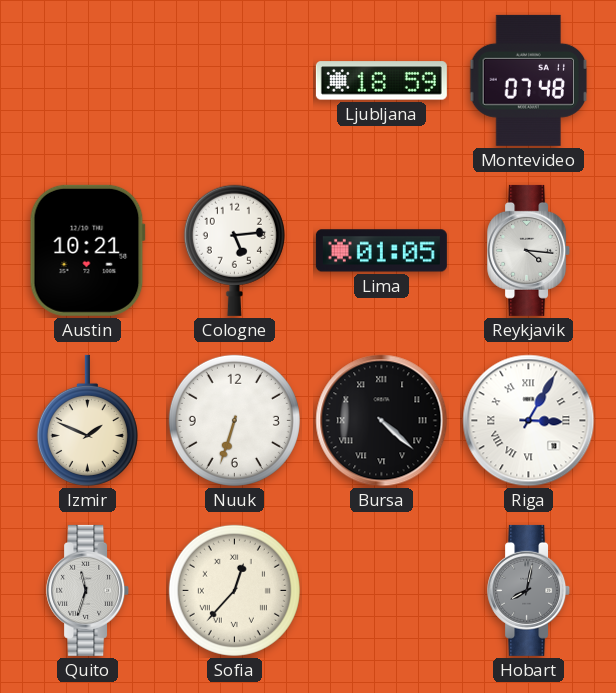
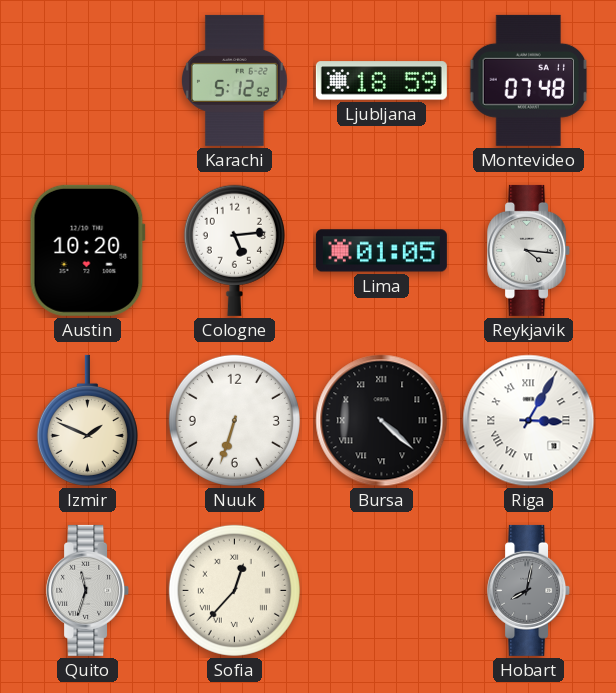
Karachi: none -> 5:12 (234, 80)
Austin: 10:21 -> 10:20 (87, 250)
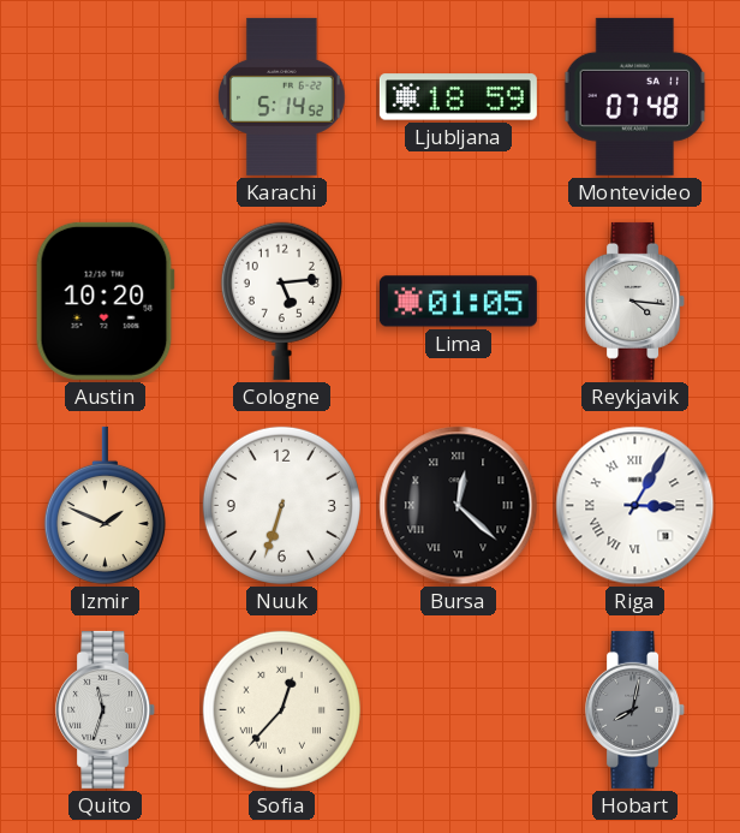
Karachi: 5:12 -> 5:14 (281, 96)
Bursa: 4:22 -> 12:22 (459, 506)
